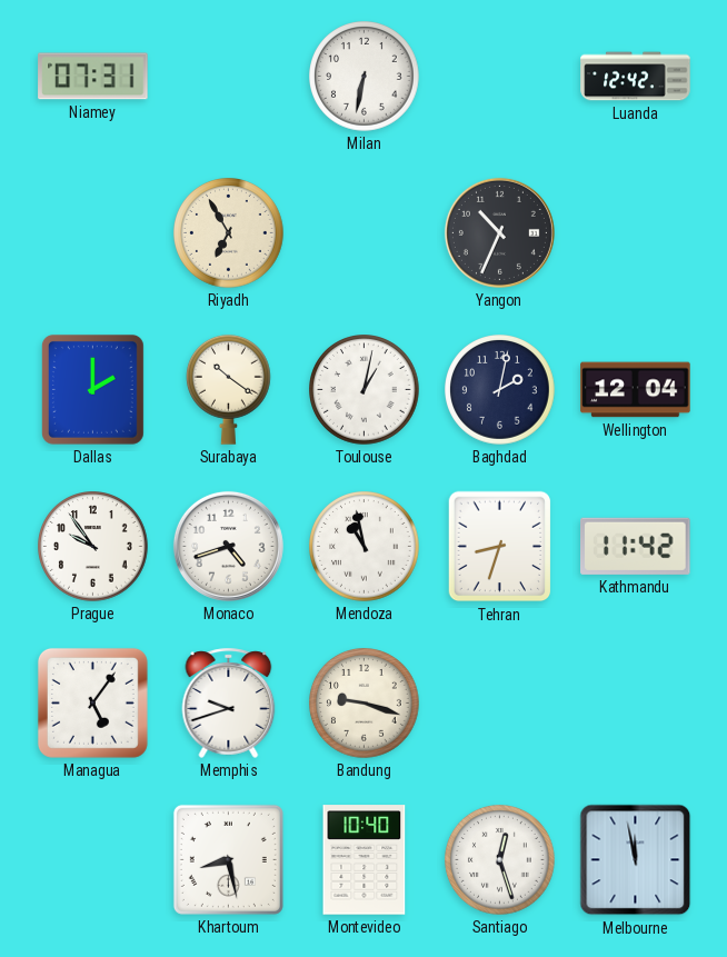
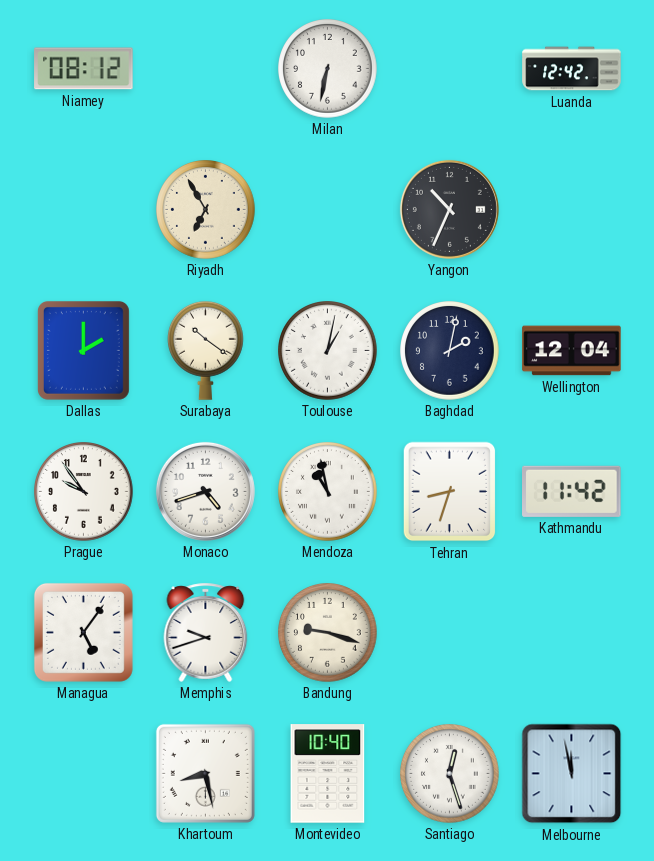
Niamey: 07:31 -> 08:12 (84, 69)
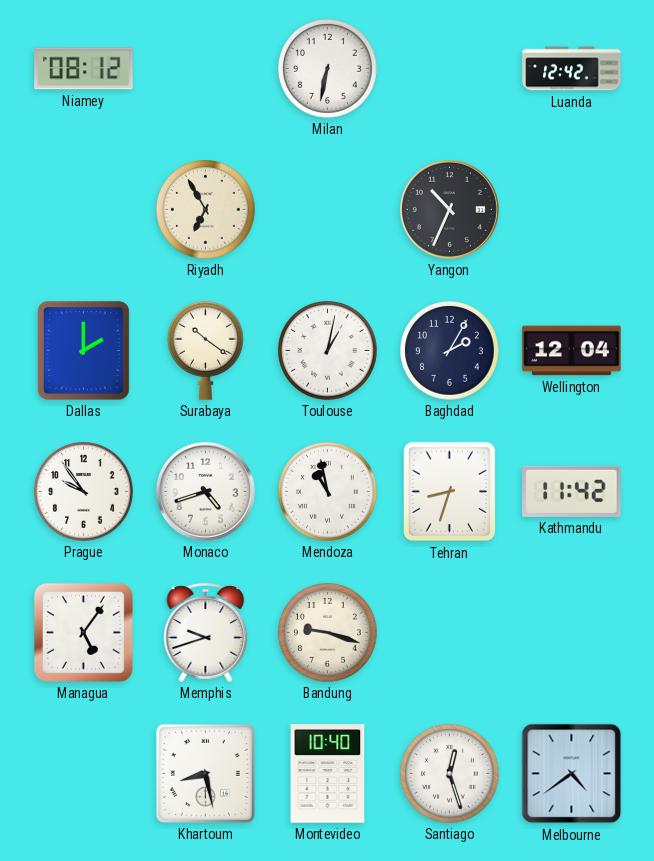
Baghdad: 2:02 -> 2:05 (450, 351)
Melbourne: 11:58 -> 4:39 (572, 774)
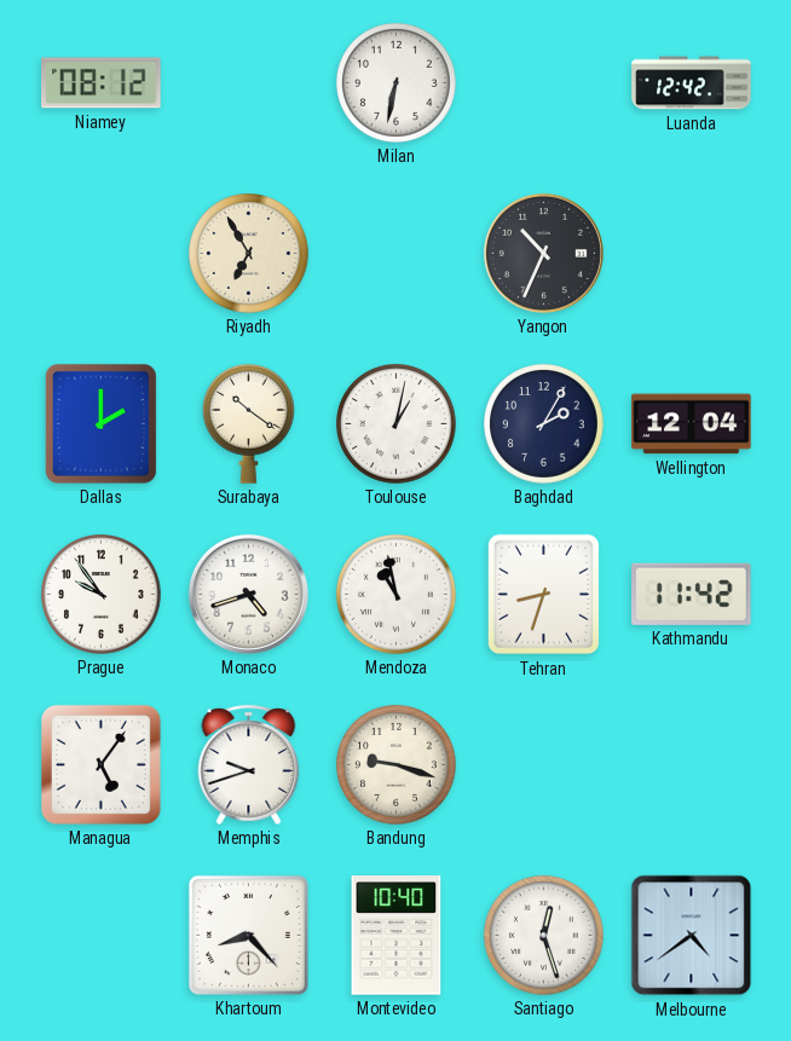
Khartoum: 8:28 -> 8:23 (248, 935)
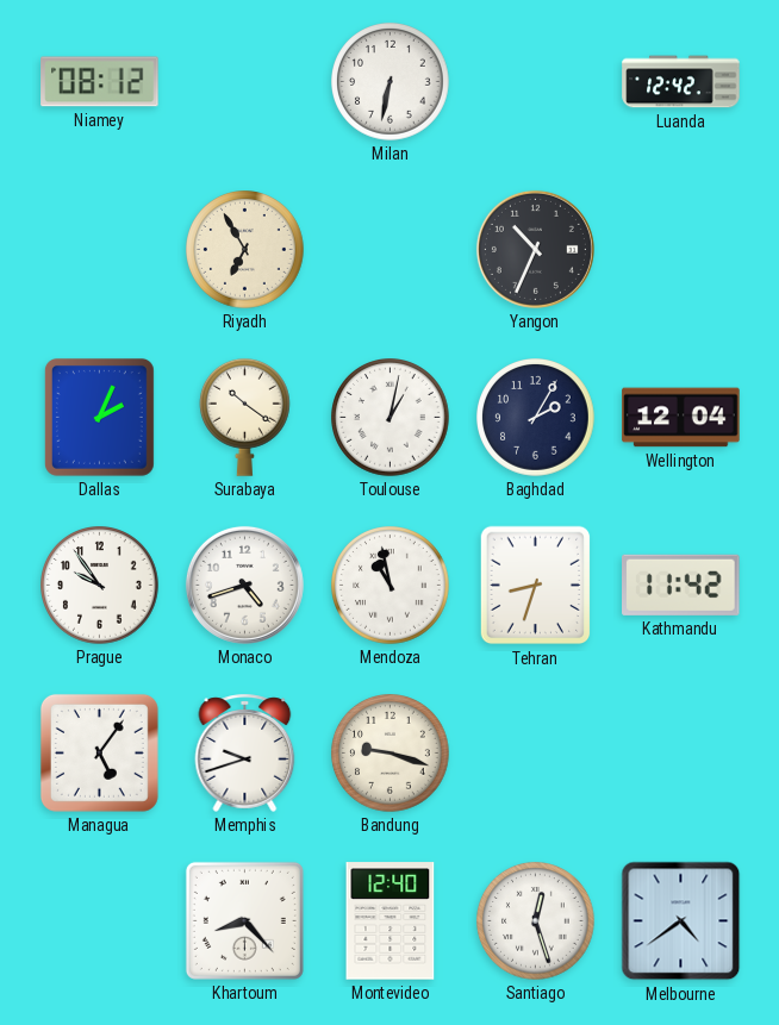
Dallas: 2:00 -> 2:04 (99, 417)
Montevideo: 10:40 -> 12:40 (391, 921)
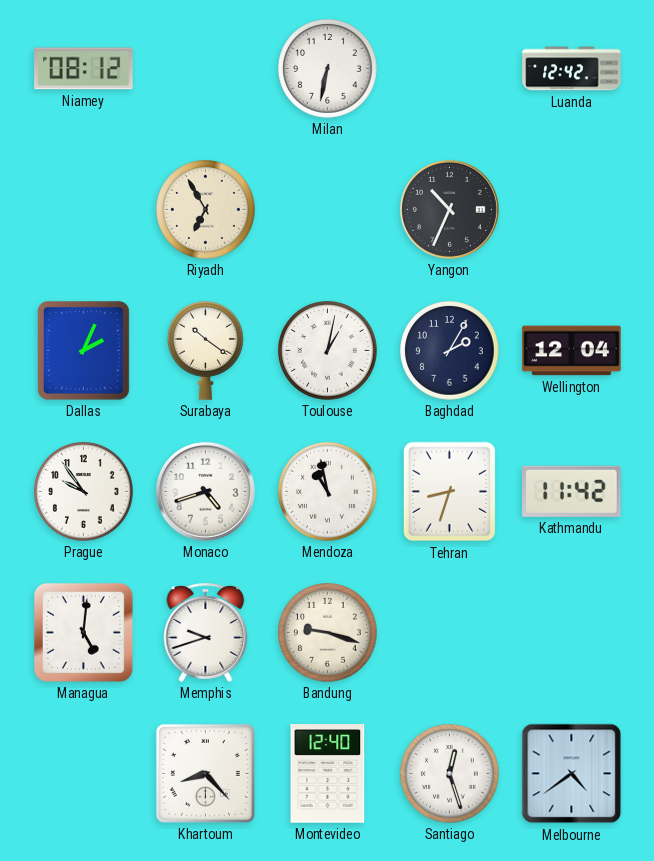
Managua: 5:06 -> 5:01 (83, 632)
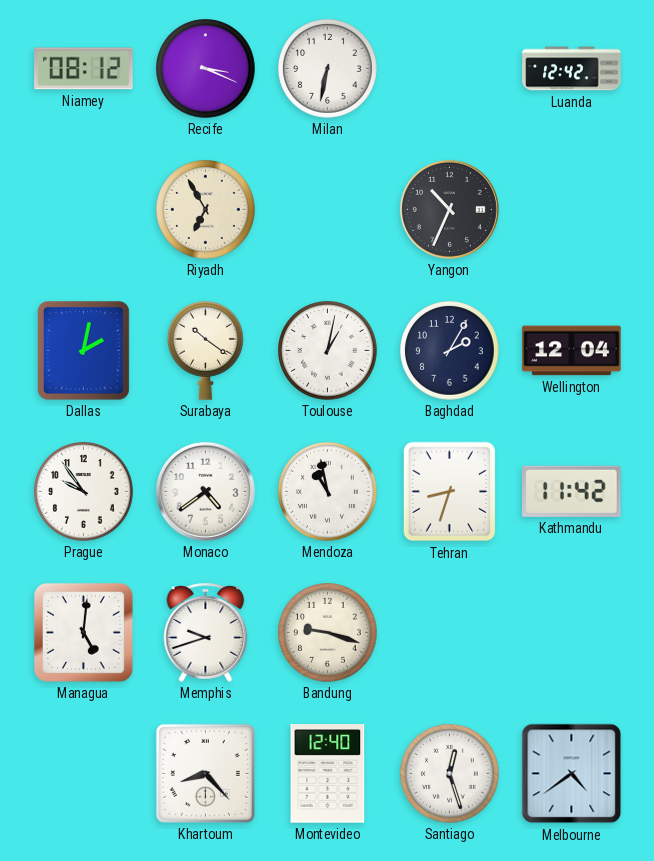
Recife: none -> 3:19 (206, 69)
Dallas: 2:04 -> 2:02 (83, 350)
Monaco: 4:42 -> 4:39 (205, 491)
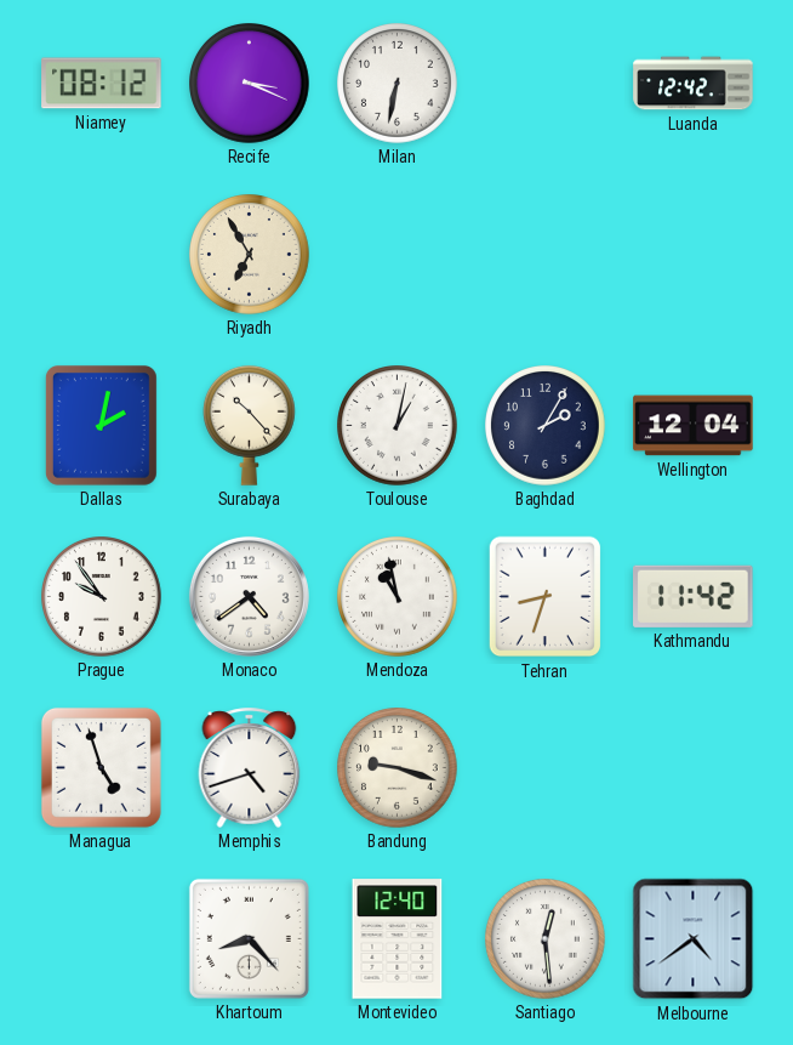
Yangon: 10:34 -> none (449, 209)
Surabaya: 10:21 -> 10:23 (250, 425)
Managua: 5:01 -> 4:57 (101, 767)
Memphis: 9:42 -> 4:42 (250, 767)
Santiago: 12:27 -> 12:29 (546, 939)
